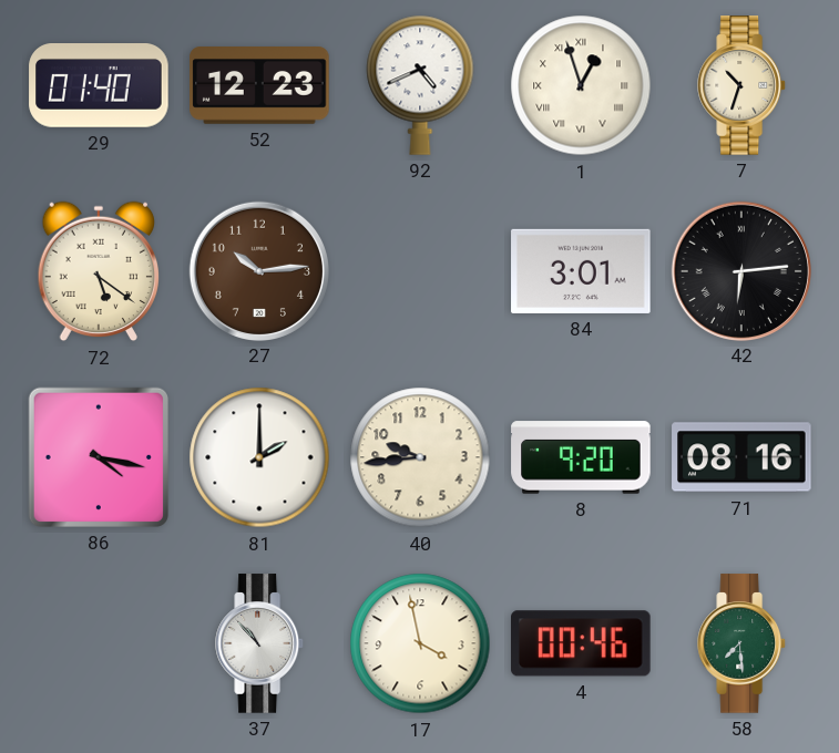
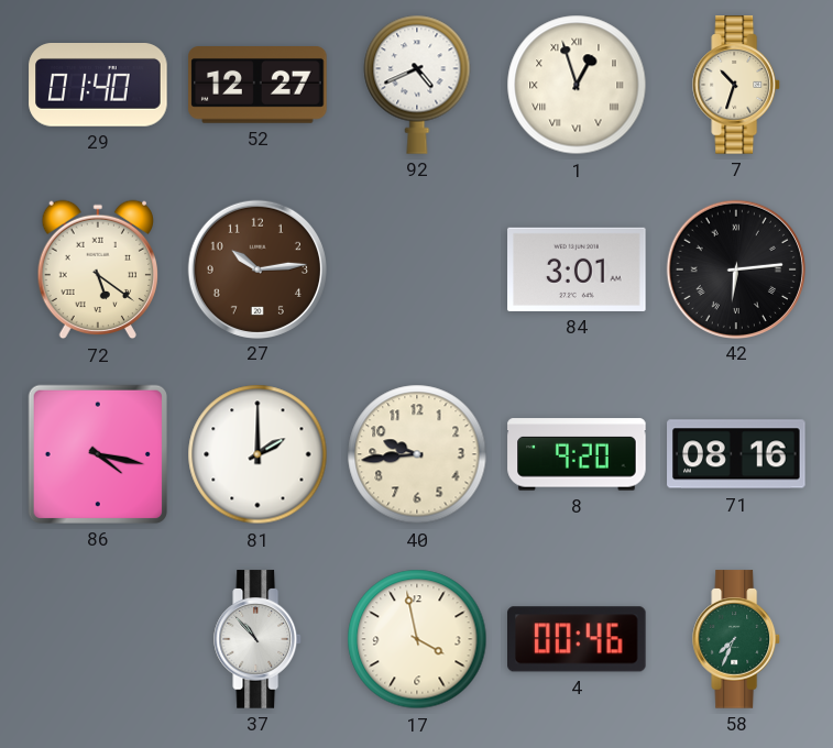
52: 12:23 -> 12:27 (257, 86)
58: 7:29 -> 7:34 (737, 639)
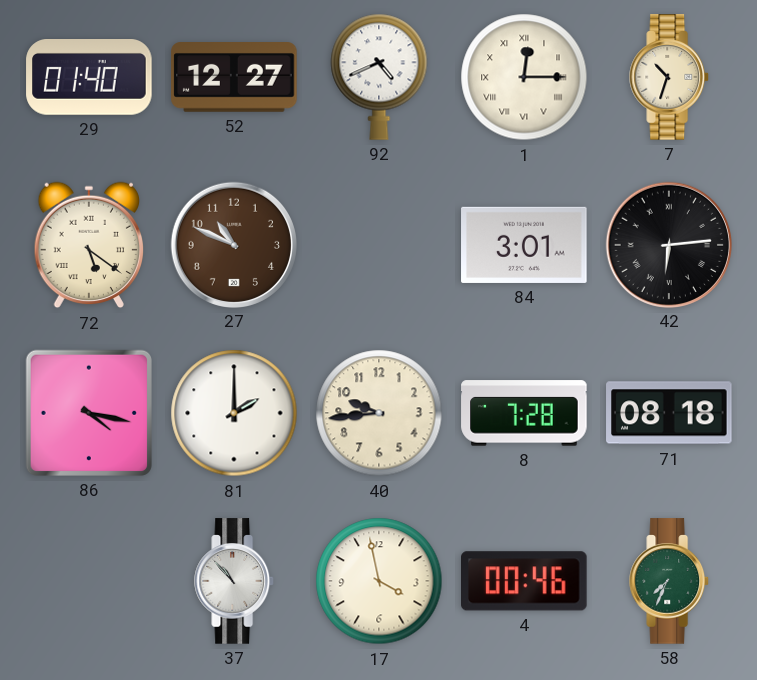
1: 12:57 -> 12:15 (524, 77)
27: 10:14 -> 10:49 (233, 244)
8: 9:20 -> 7:28 (524, 413)
71: 08:16 -> 08:18 (669, 413)
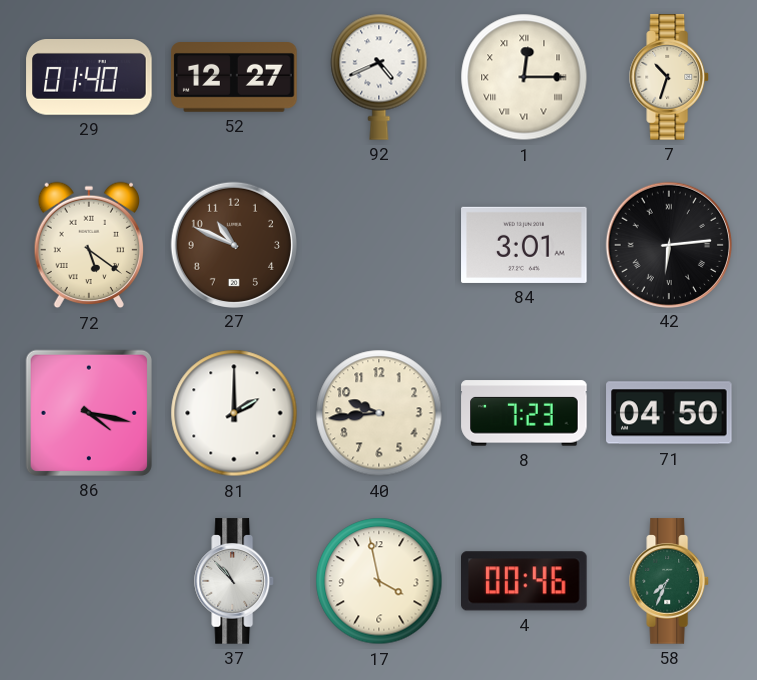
8: 7:28 -> 7:23 (524, 413)
71: 08:18 -> 04:50 (669, 413)
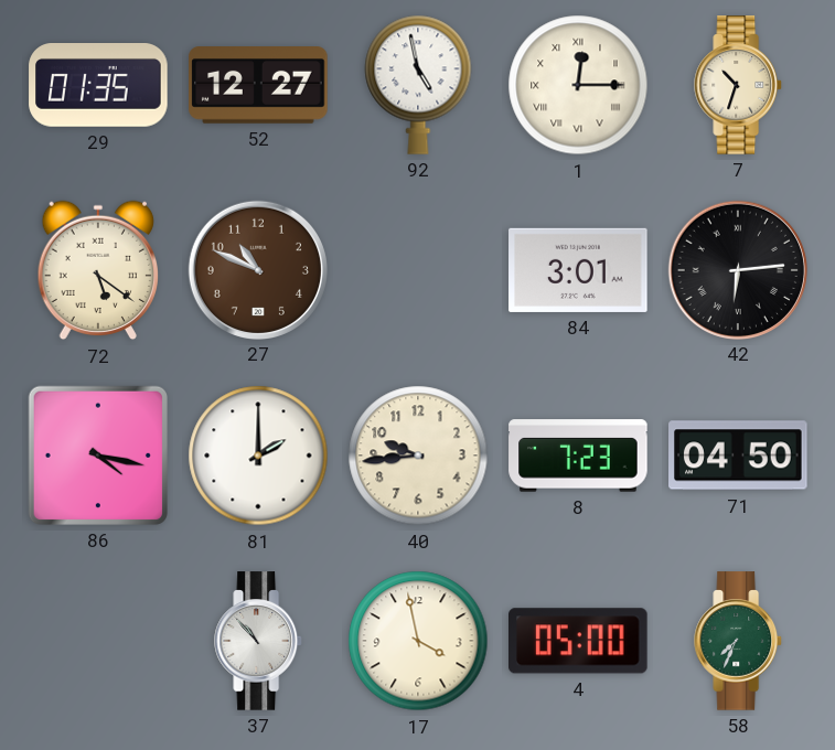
29: 01:40 -> 01:35 (98, 86)
92: 4:41 -> 4:58 (418, 85)
4: 00:46 -> 05:00 (579, 641)
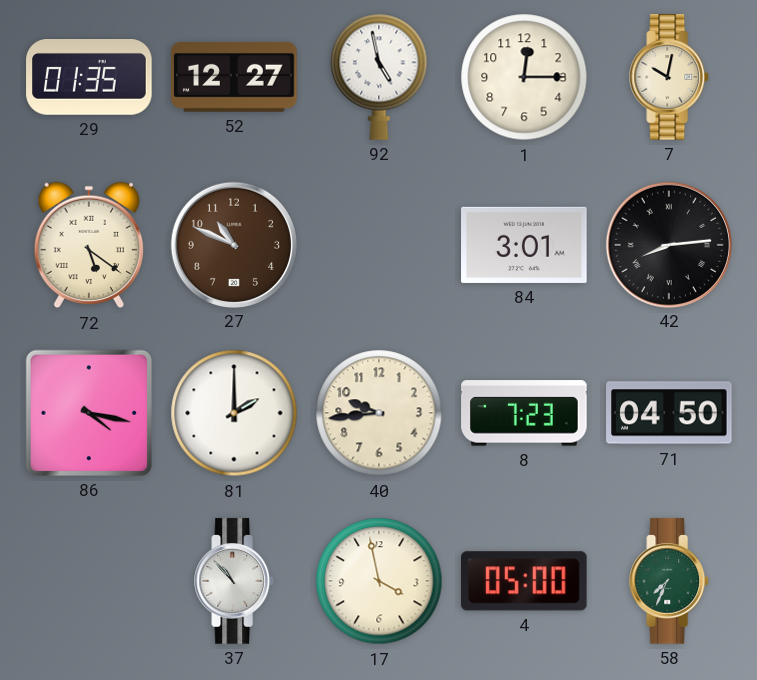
1 numerals: Roman -> Arabic (524, 77)
7: 10:33 -> 10:02 (670, 77)
42: 6:14 -> 8:14 (668, 244)
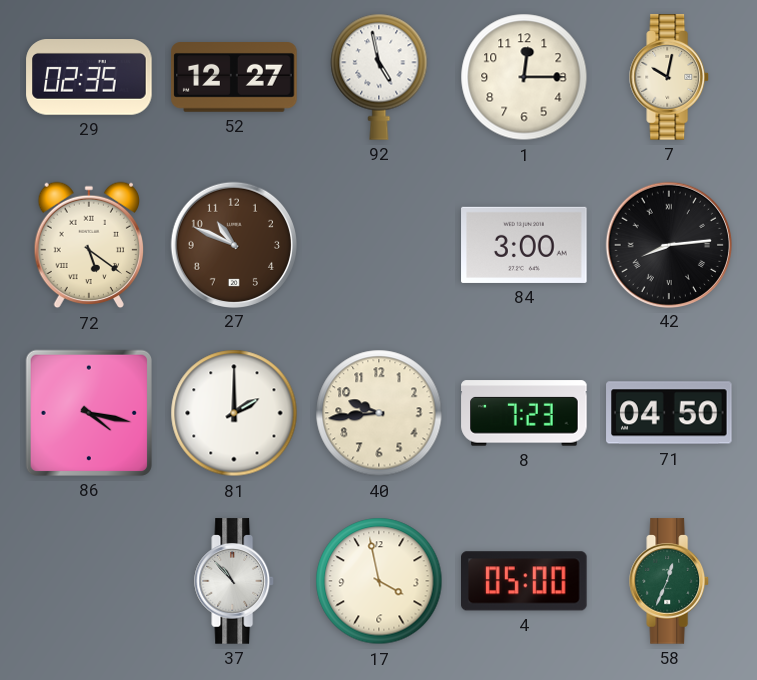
29: 01:35 -> 02:35 (89, 78)
84: 3:01 -> 3:00 (524, 245)
58: 7:34 -> 12:34 (670, 581)
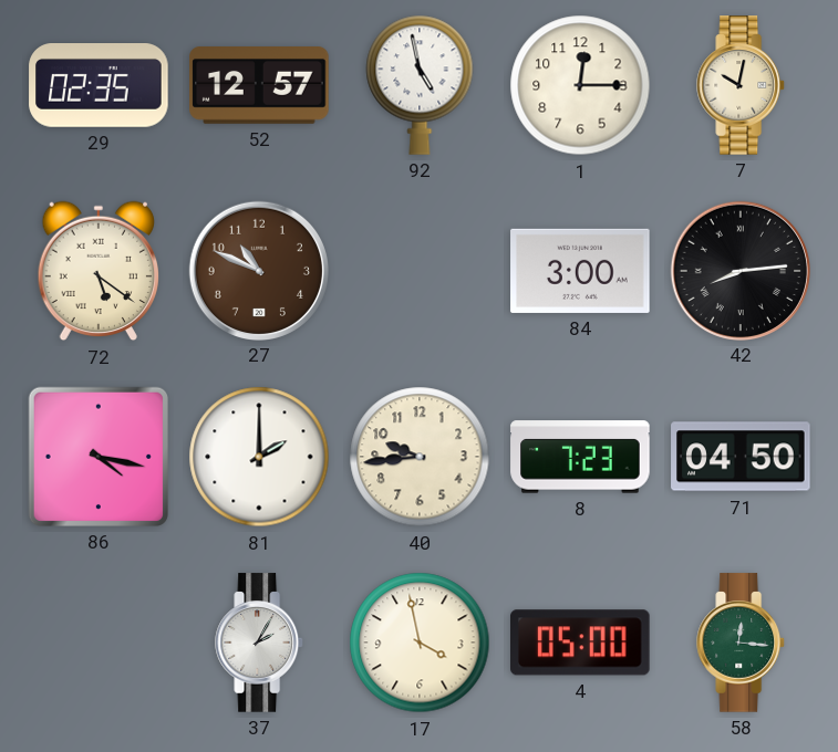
52: 12:27 -> 12:57 (259, 86)
37: 10:53 -> 2:05 (260, 643)
58: 12:34 -> 12:16 (742, 643)
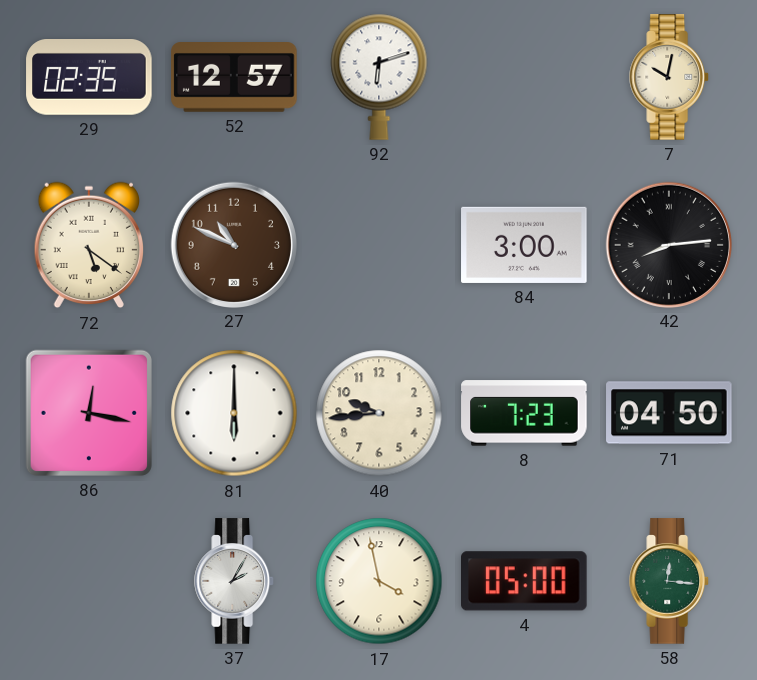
92: 4:58 -> 6:12 (379, 77)
1: 12:15 -> none (580, 85)
86: 4:17 -> 12:17 (89, 413)
81: 2:00 -> 6:00 (234, 413)
